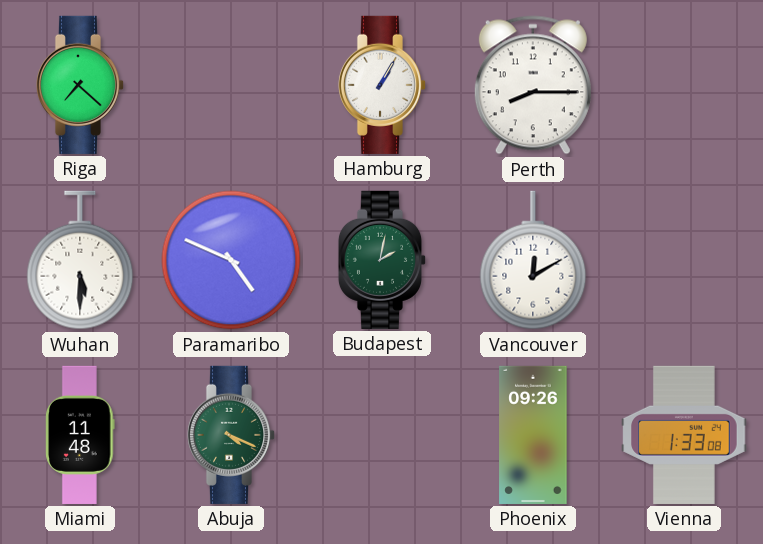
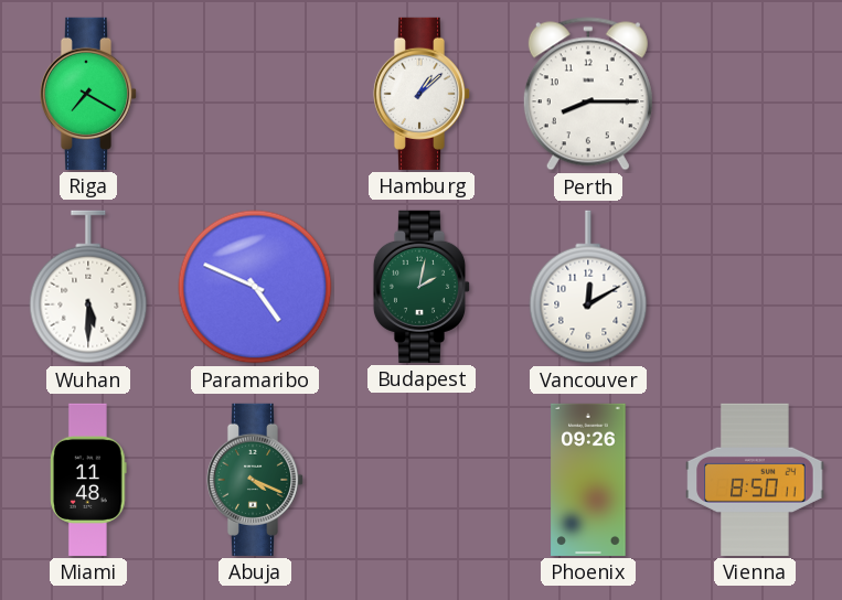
Riga: 7:22 -> 7:20 (88, 94)
Hamburg: 1:05 -> 1:08 (422, 94)
Vienna: 1:33 -> 8:50 (755, 480)
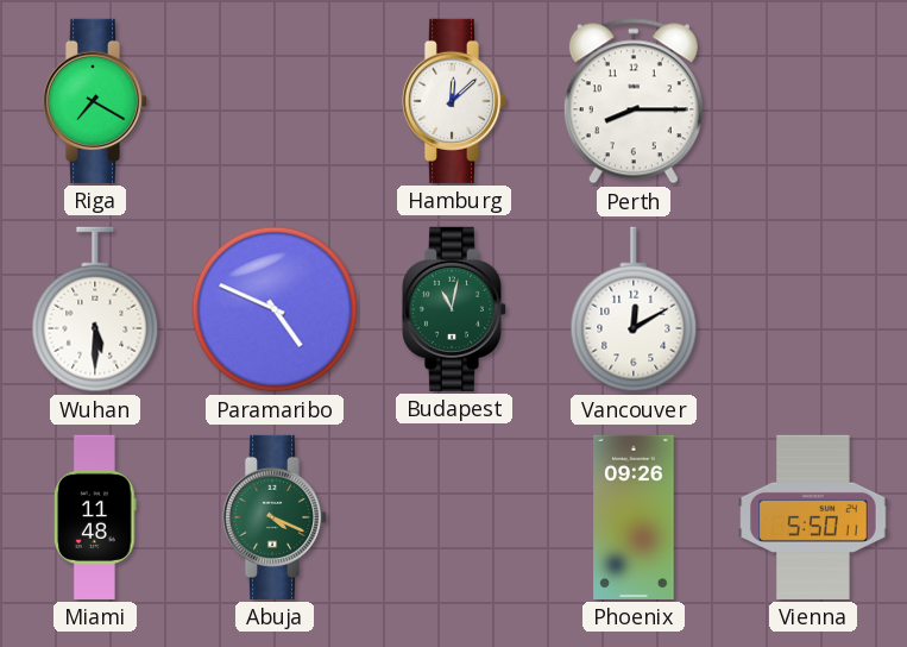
Hamburg: 1:08 -> 12:08 (454, 101)
Budapest: 2:02 -> 11:02 (454, 309)
Vienna: 8:50 -> 5:50 (813, 517)
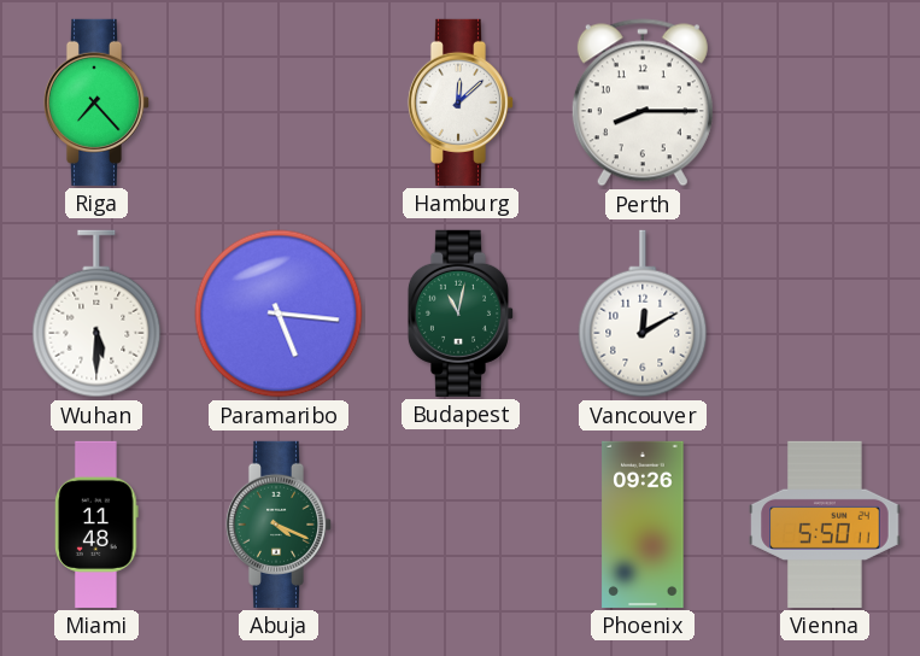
Riga: 7:20 -> 7:23 (96, 102)
Paramaribo: 4:49 -> 5:16 (279, 314)
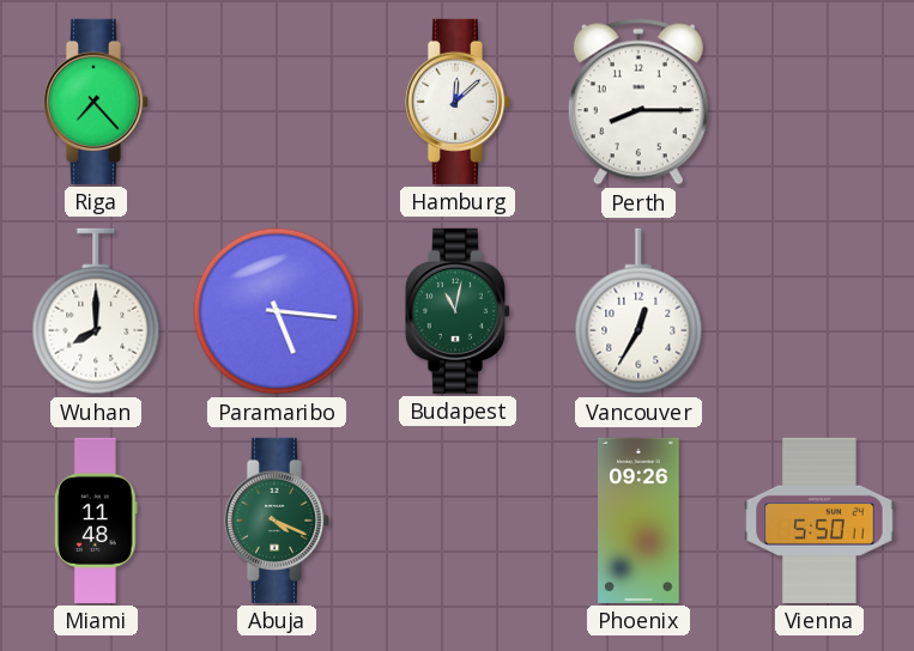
Wuhan: 5:30 -> 8:00 (96, 311)
Vancouver: 12:10 -> 12:35 (638, 311)
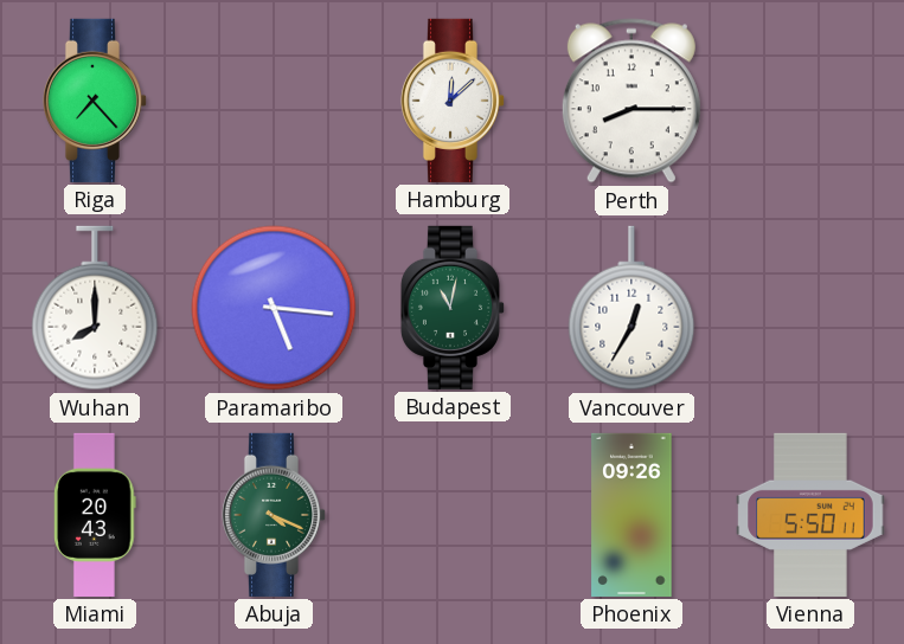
Miami: 11:48 -> 20:43 (95, 515)
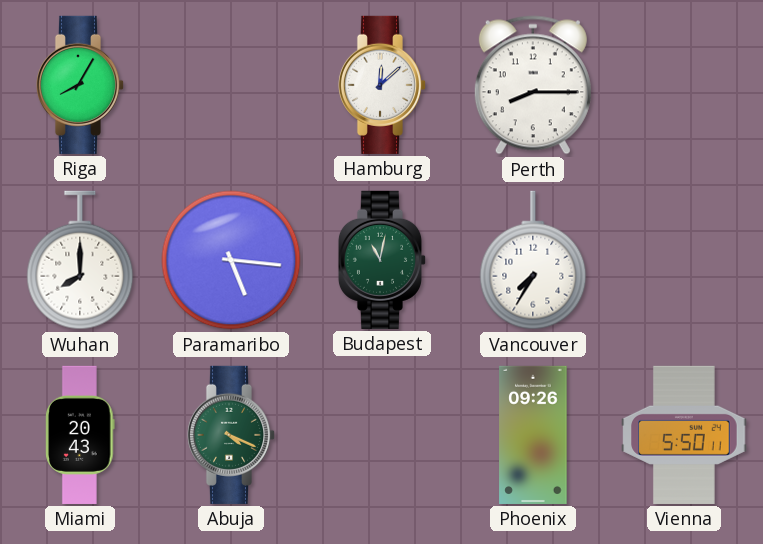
Riga: 7:23 -> 8:05 (80, 85)
Vancouver: 12:35 -> 7:35 (533, 260)
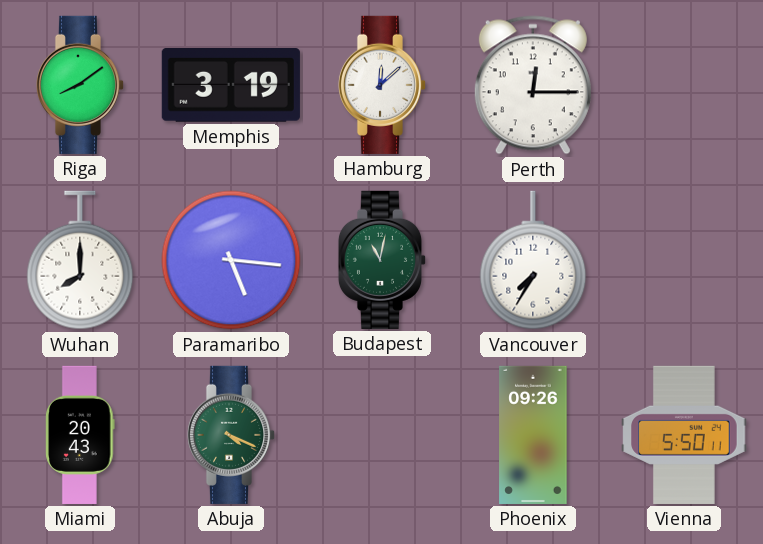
Riga: 8:05 -> 8:09 (80, 85)
Memphis: none -> 3:19 (231, 86)
Perth: 8:15 -> 12:15 (533, 85)
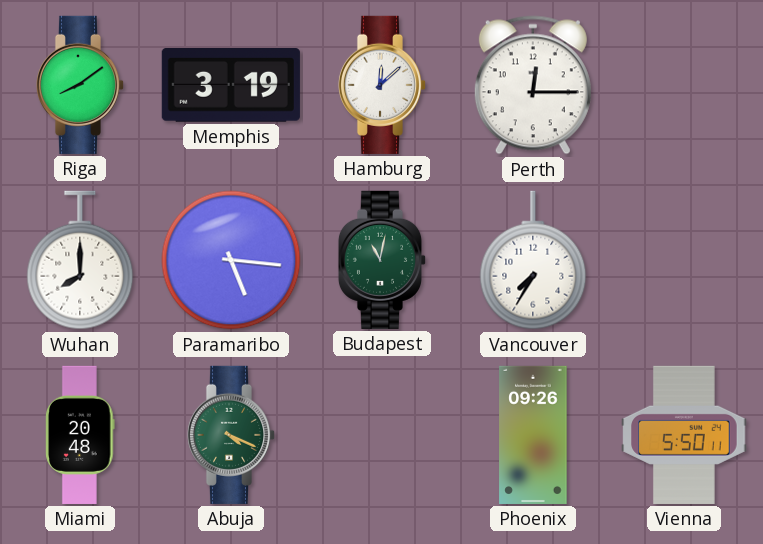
Miami: 20:43 -> 20:48 (80, 435)
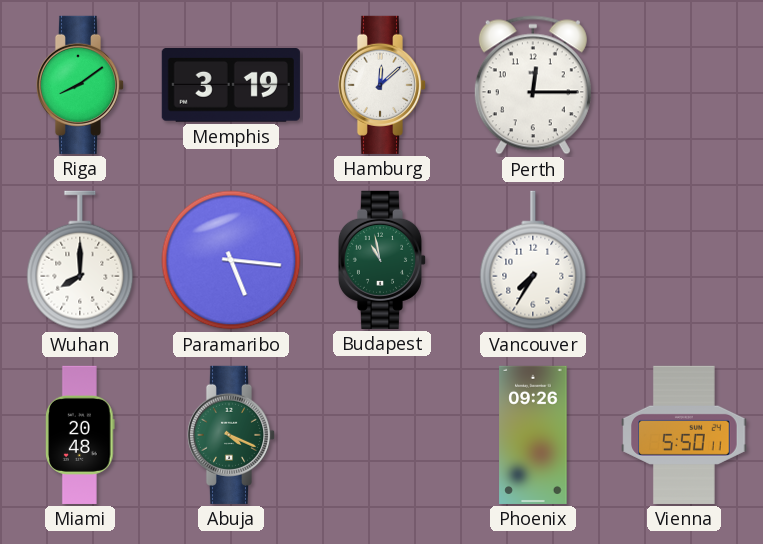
Budapest: 11:02 -> 10:58 (382, 260)
